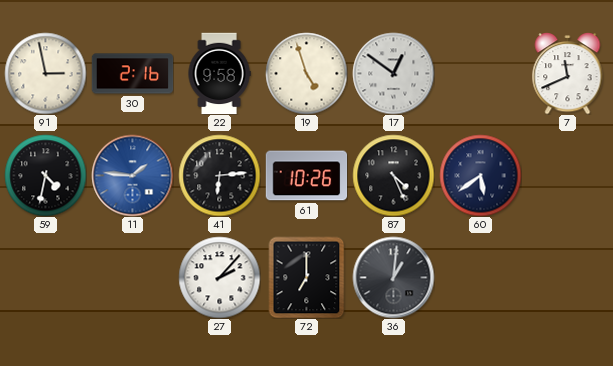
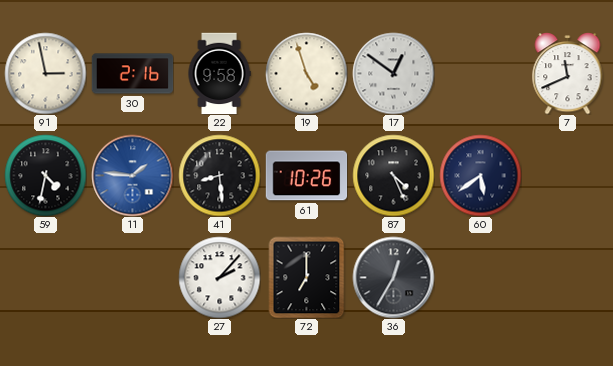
41: 6:14 -> 8:29 (219, 175)
36: 1:01 -> 12:35 (393, 277)
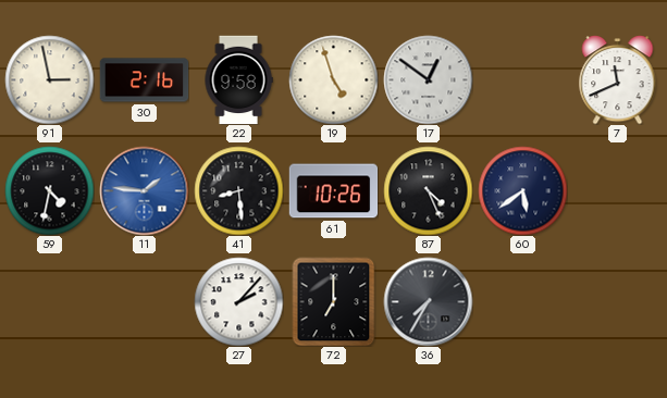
36: 12:35 -> 7:35 (428, 301)
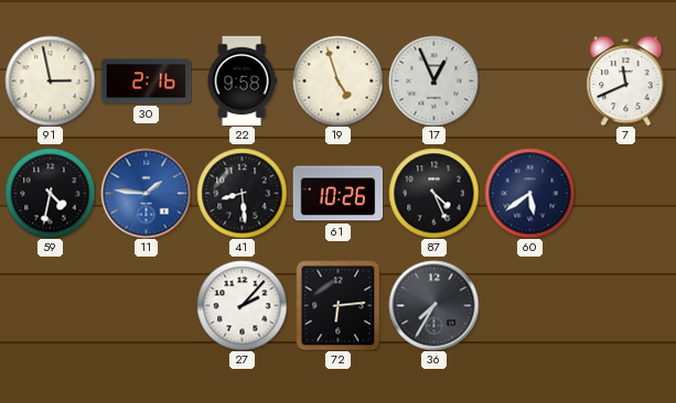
17: 12:51 -> 12:56 (433, 80)
72: 7:00 -> 6:14 (339, 305)
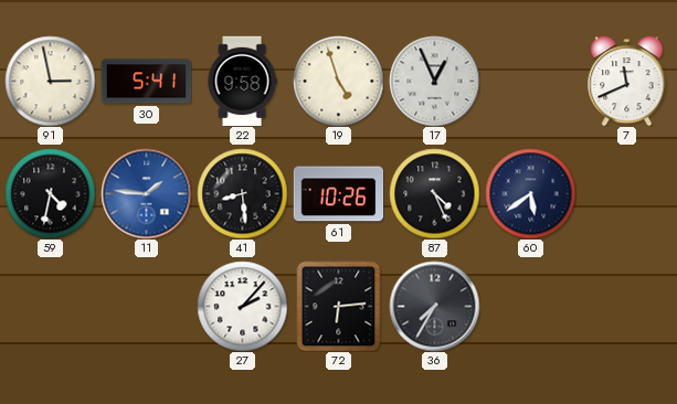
30: 2:16 -> 5:41 (146, 82)
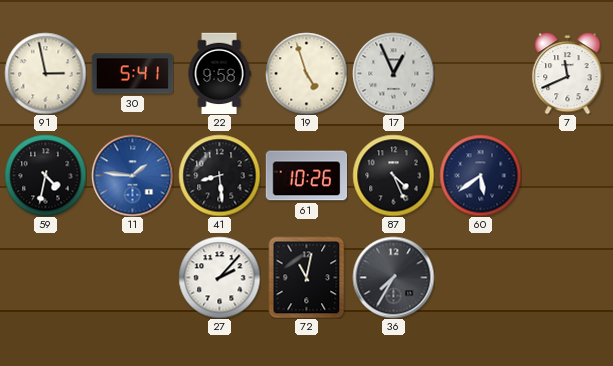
72: 6:14 -> 11:02 (307, 277)
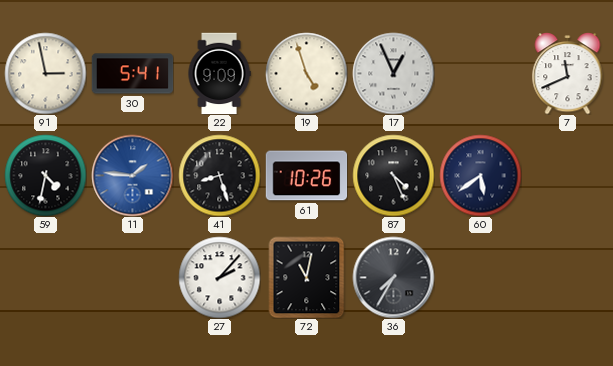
22: 9:58 -> 9:09 (219, 73)
41: 8:29 -> 8:27 (219, 175)
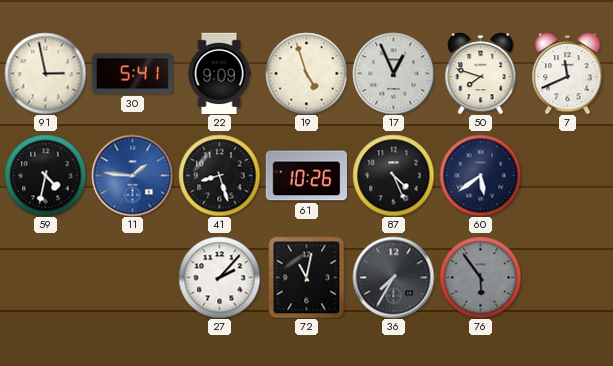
50: none -> 7:48 (481, 73)
76: none -> 5:54 (480, 277)
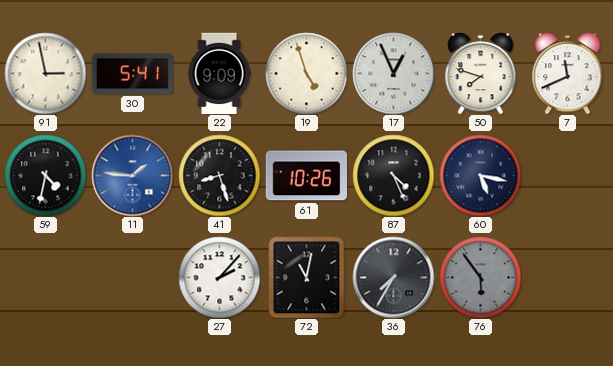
60: 5:39 -> 5:17 (480, 175)
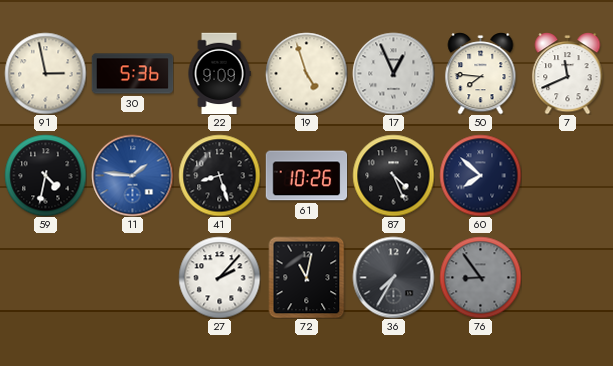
30: 5:41 -> 5:36 (132, 74)
50: 7:48 -> 7:46 (481, 73)
60: 5:17 -> 7:52 (480, 175)
76: 5:54 -> 8:54 (480, 277)
